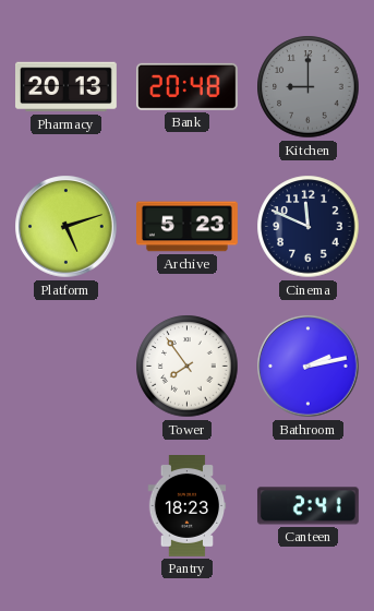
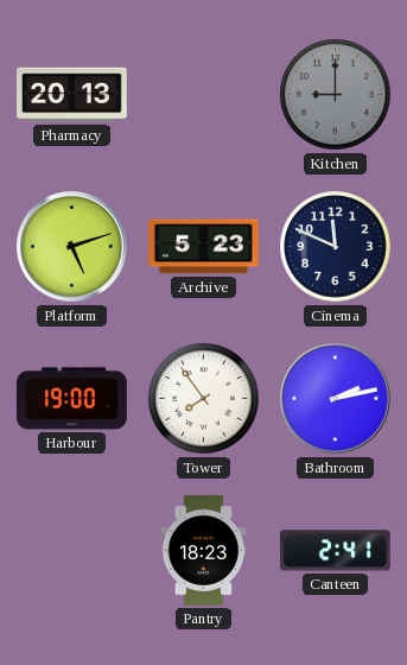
Bank: 20:48 -> none (186, 86)
Harbour: none -> 19:00 (71, 399)
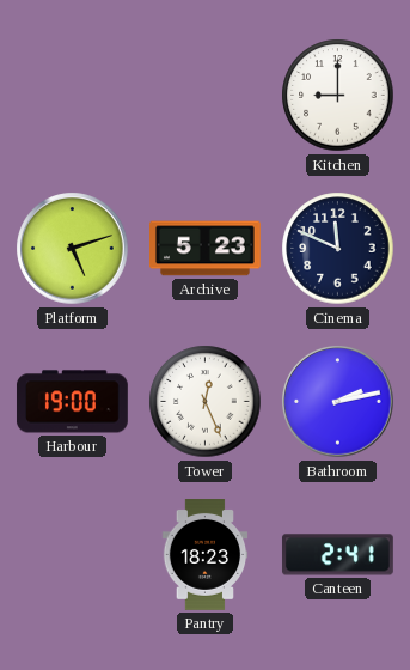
Pharmacy: 20:13 -> none (72, 95)
Kitchen dial: grey -> white (338, 96)
Tower: 7:54 -> 12:26 (206, 402)
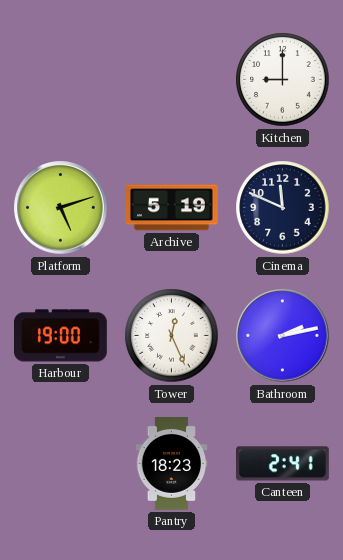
Archive: 5:23 -> 5:19 (172, 208)
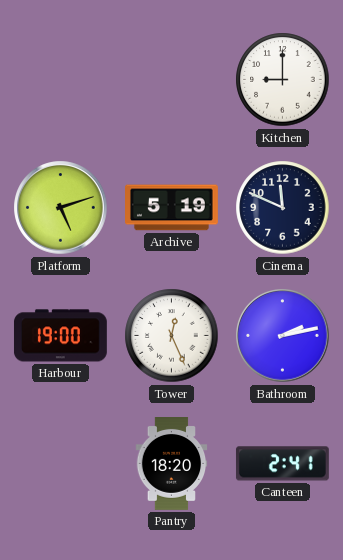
Pantry: 18:23 -> 18:20 (172, 464)
